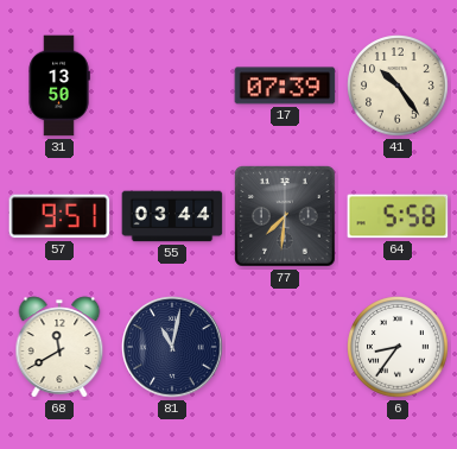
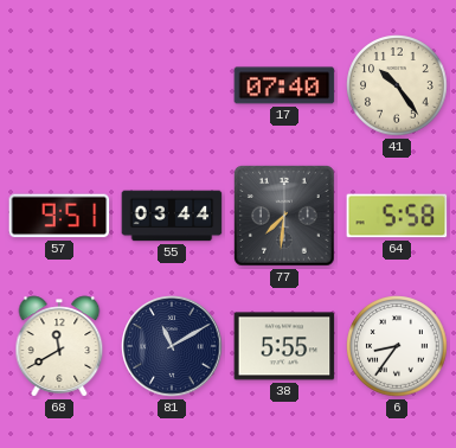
31: 13:50 -> none (59, 86)
17: 07:39 -> 07:40 (284, 85)
81: 11:02 -> 11:10 (172, 346)
38: none -> 5:55 (284, 346)
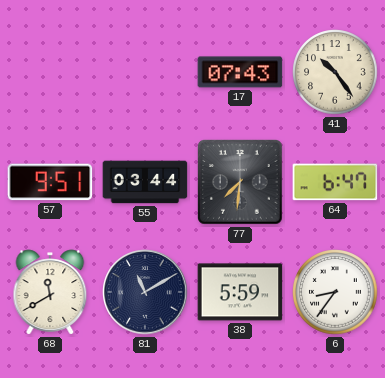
17: 07:40 -> 07:43 (240, 72)
64: 5:58 -> 6:47 (335, 182)
38: 5:55 -> 5:59 (240, 292)
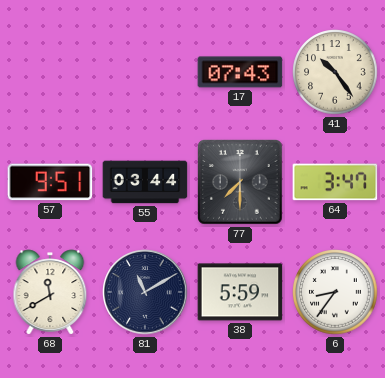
77: 7:31 -> 7:30 (240, 182)
64: 6:47 -> 3:47 (335, 182)
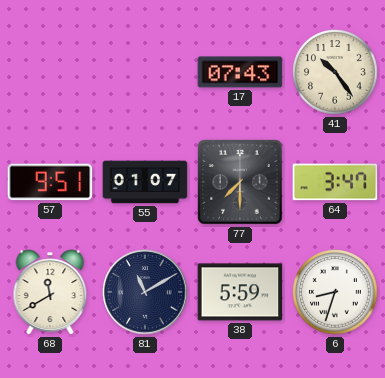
55: 03:44 -> 01:07 (145, 182)
6: 8:36 -> 8:33 (335, 292)
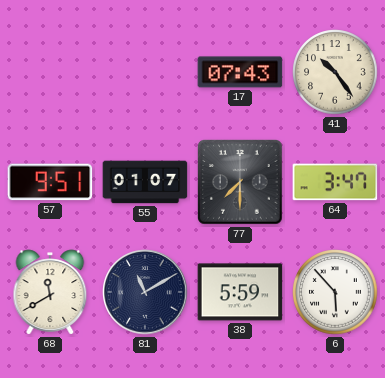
6: 8:33 -> 5:53 (335, 292)
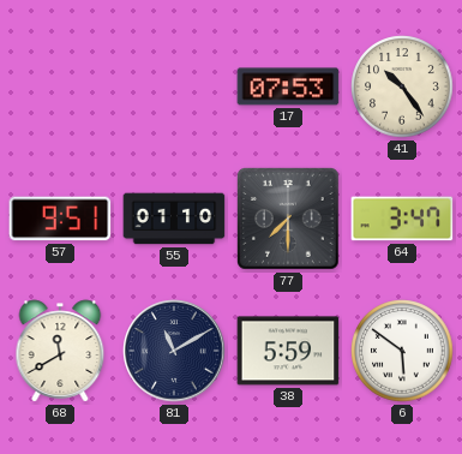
17: 07:43 -> 07:53 (288, 86)
55: 01:07 -> 01:10 (174, 219)
6: 5:53 -> 5:51 (402, 351)
